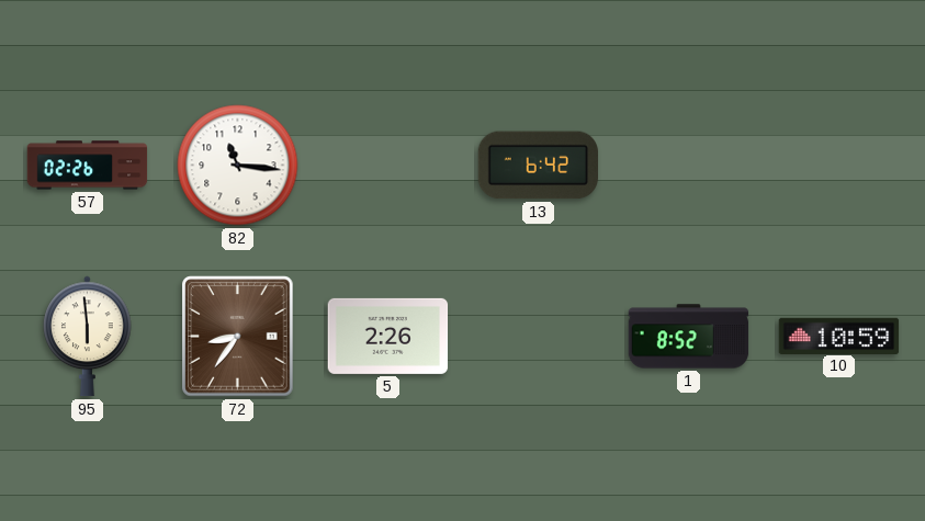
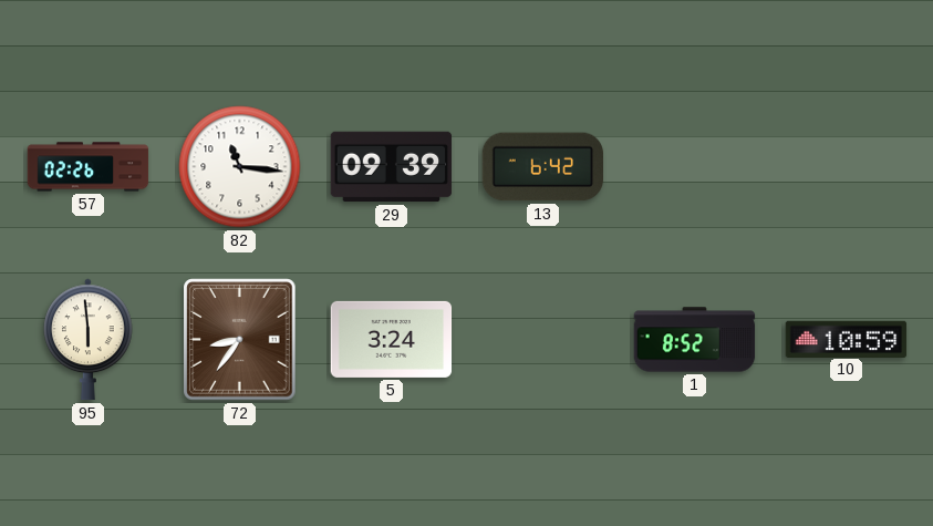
29: none -> 09:39 (392, 167)
5: 2:26 -> 3:24 (392, 339)
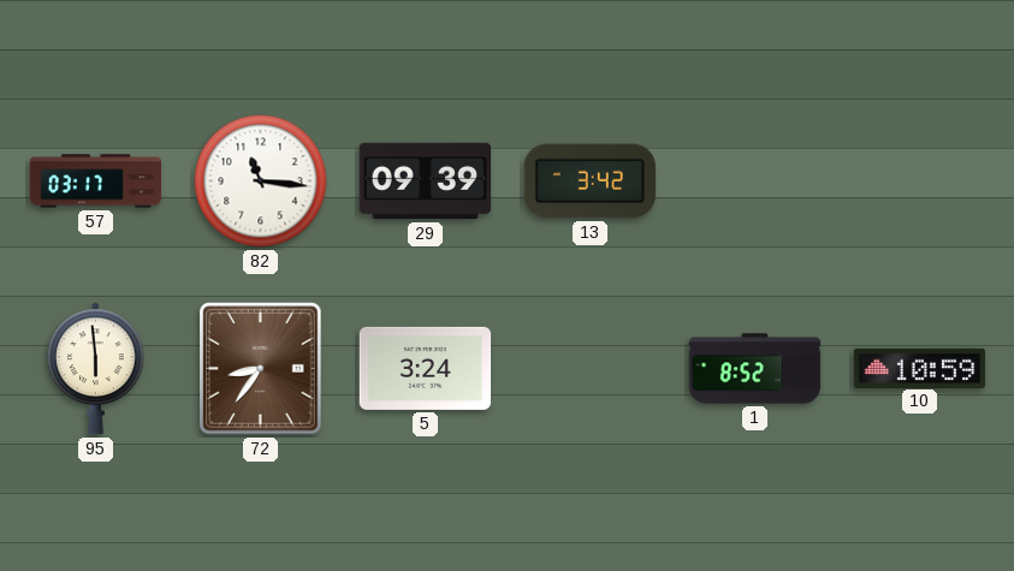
57: 02:26 -> 03:17 (96, 182)
13: 6:42 -> 3:42 (591, 182)
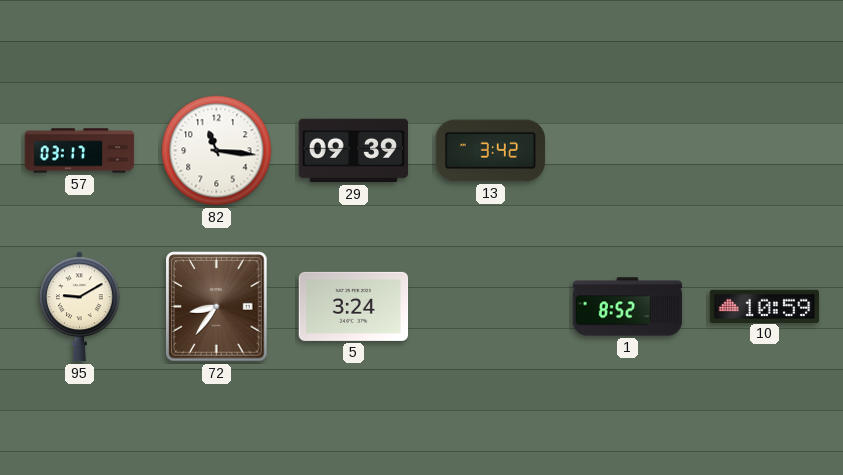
95: 5:59 -> 9:10 (80, 307)
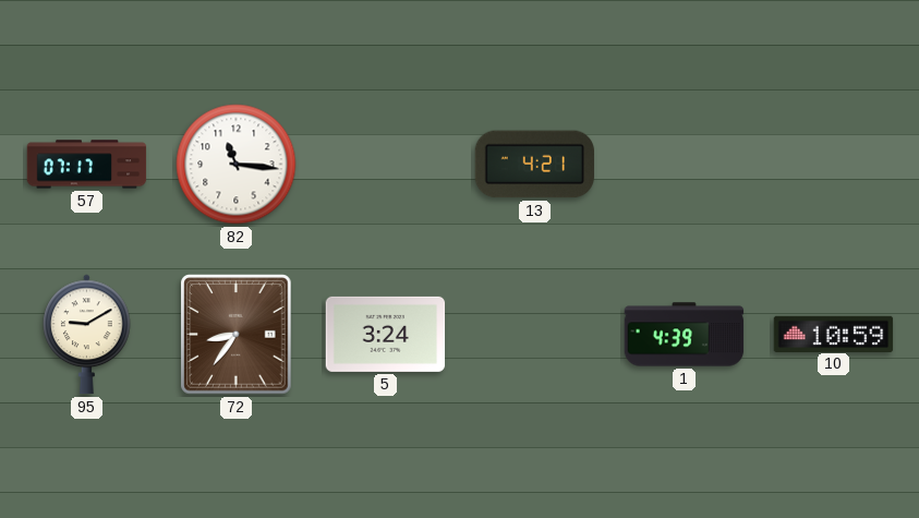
57: 03:17 -> 07:17 (87, 165)
29: 09:39 -> none (354, 151)
13: 3:42 -> 4:21 (535, 165)
1: 8:52 -> 4:39 (685, 335)
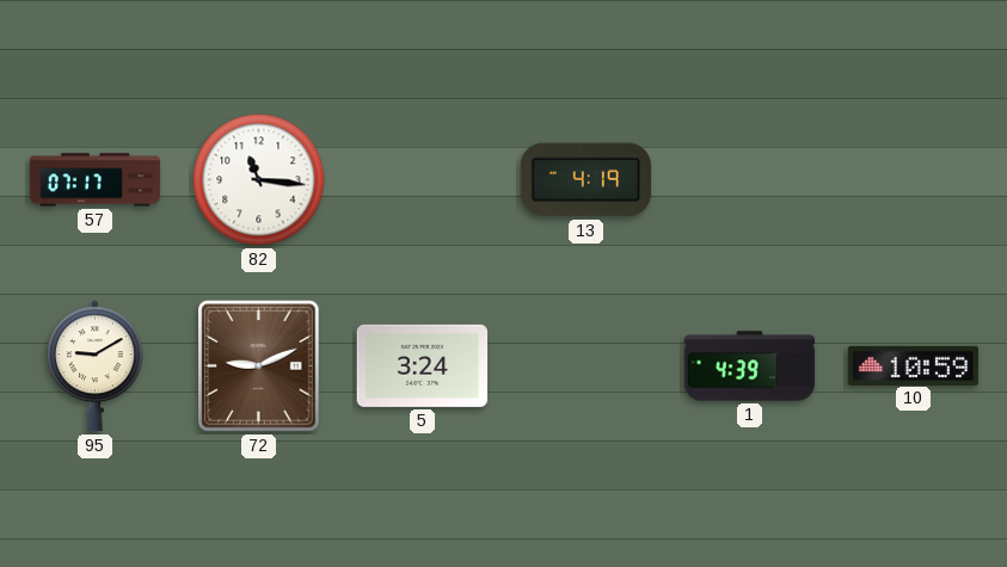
13: 4:21 -> 4:19 (587, 180)
72: 8:36 -> 9:11 (259, 366)
